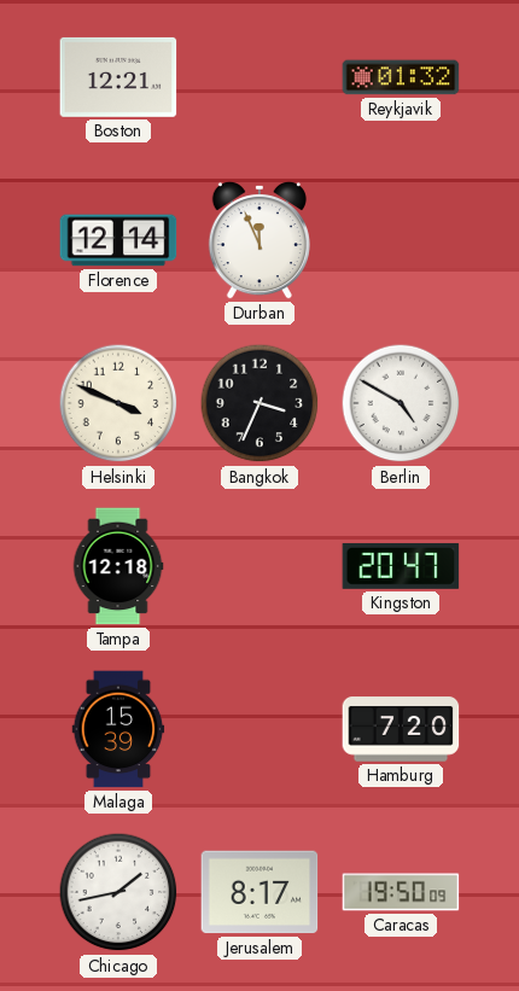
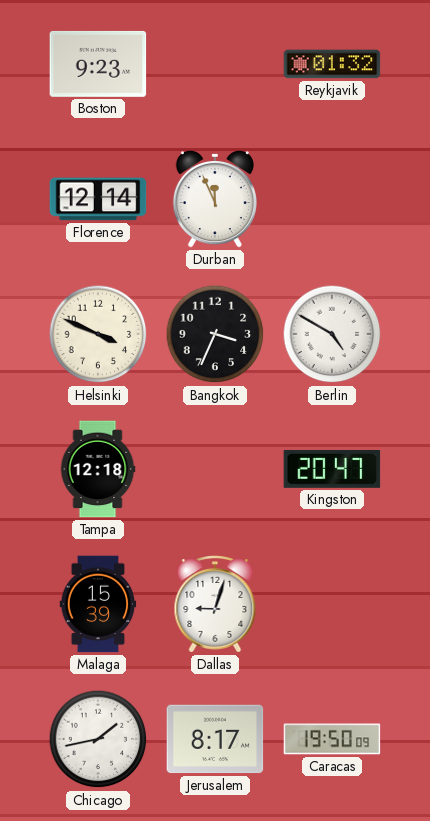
Boston: 12:21 -> 9:23 (98, 64)
Dallas: none -> 9:03 (215, 604)
Hamburg: 7:20 -> none (401, 729)
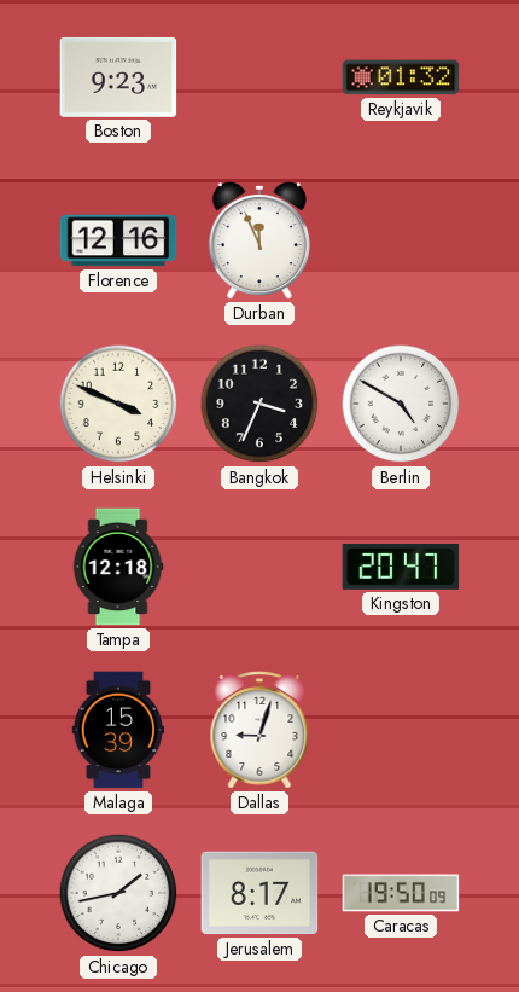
Florence: 12:14 -> 12:16 (118, 240)
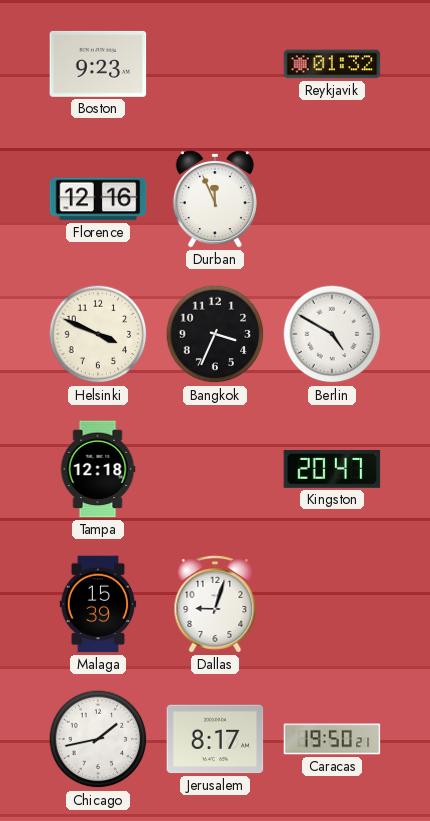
Caracas: 19:50:09 -> 19:50:21 (332, 739)
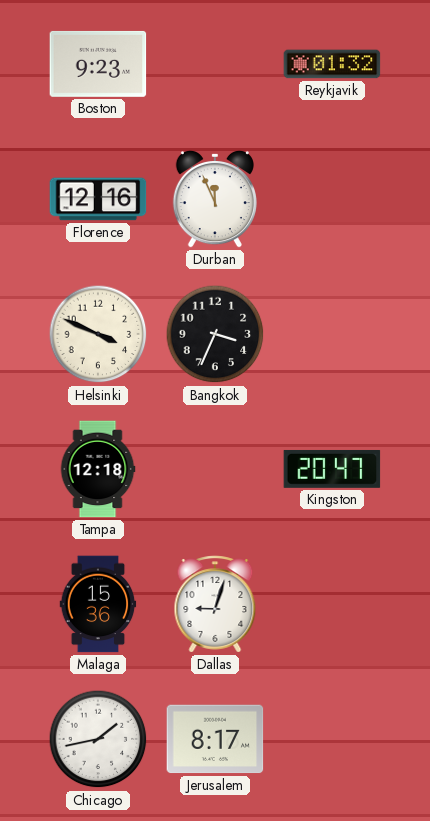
Berlin: 4:50 -> none (332, 334)
Malaga: 15:39 -> 15:36 (98, 604)
Caracas: 19:50 -> none (332, 739)
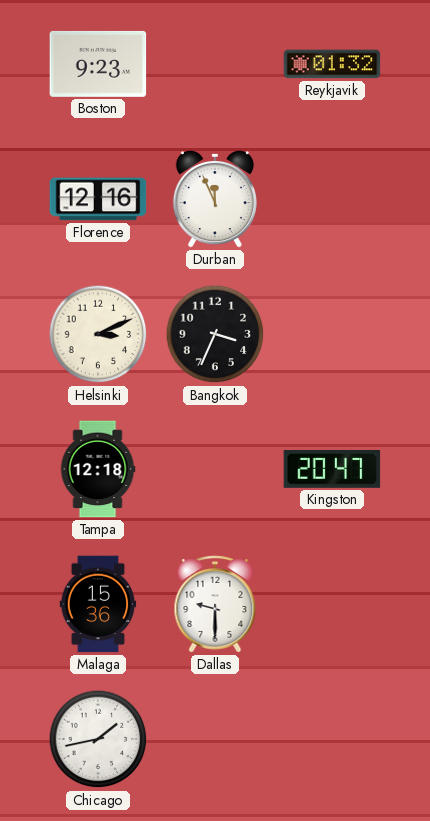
Helsinki: 3:49 -> 3:11 (98, 334)
Dallas: 9:03 -> 9:30 (215, 604)
Jerusalem: 8:17 -> none (215, 739)
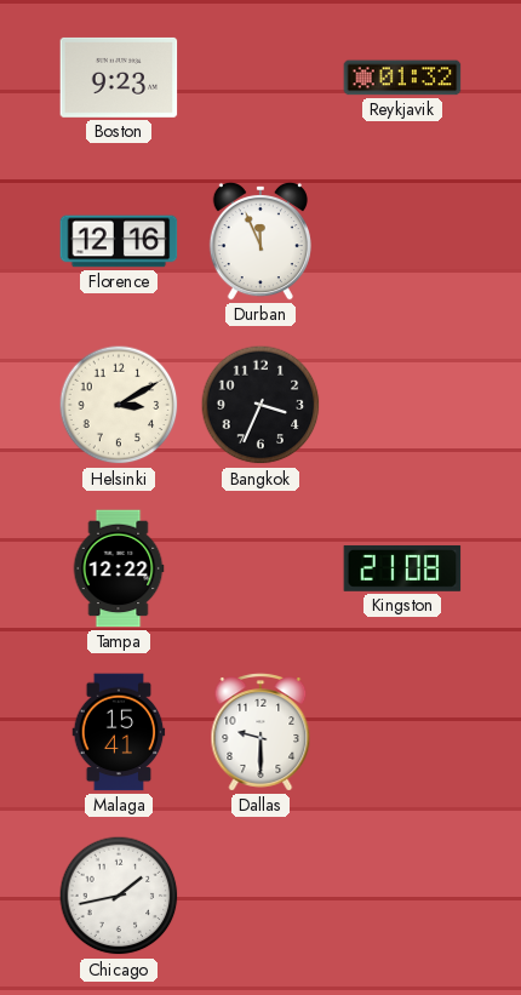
Helsinki: 3:11 -> 3:10 (119, 405)
Tampa: 12:18 -> 12:22 (119, 568)
Kingston: 20:47 -> 21:08 (402, 568)
Malaga: 15:36 -> 15:41 (119, 732)
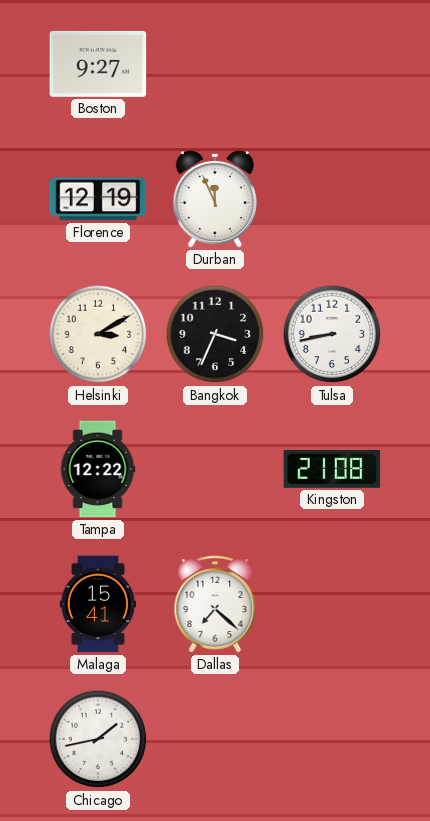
Boston: 9:23 -> 9:27 (98, 64)
Reykjavik: 01:32 -> none (402, 78)
Florence: 12:16 -> 12:19 (98, 199)
Tulsa: none -> 8:43 (332, 334)
Dallas: 9:30 -> 7:22 (215, 604)
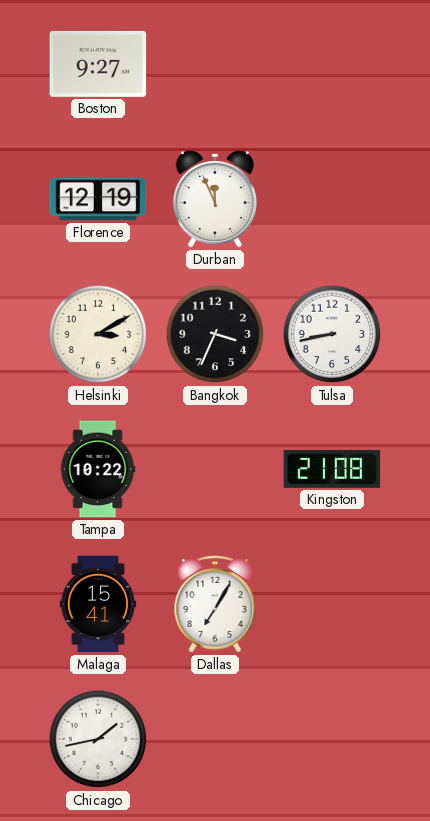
Tampa: 12:22 -> 10:22 (98, 469)
Dallas: 7:22 -> 7:05 (215, 604)
